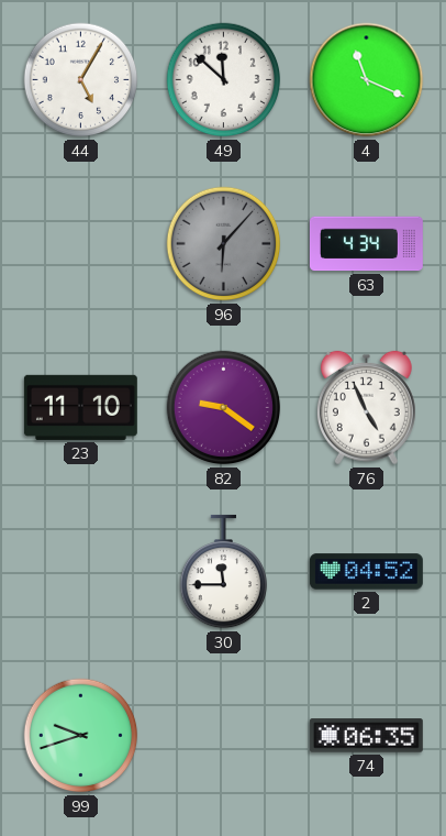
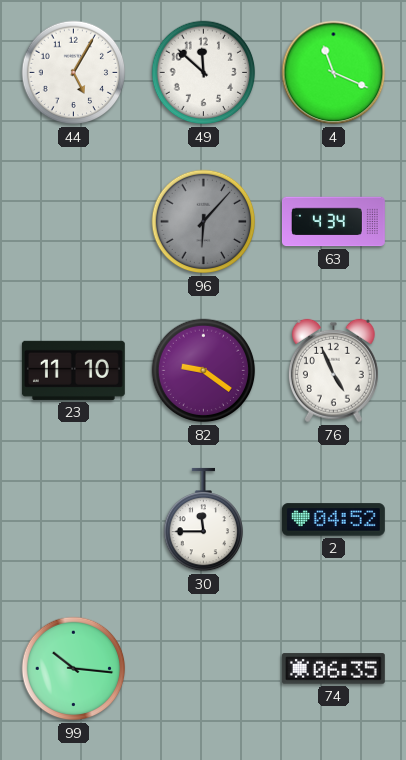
99: 9:42 -> 10:16 (74, 669)
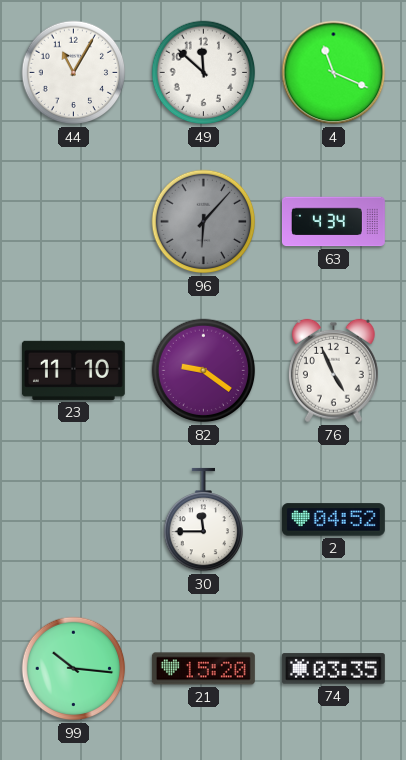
44: 5:05 -> 11:05 (74, 73)
21: none -> 15:20 (203, 669)
74: 06:35 -> 03:35 (333, 669)
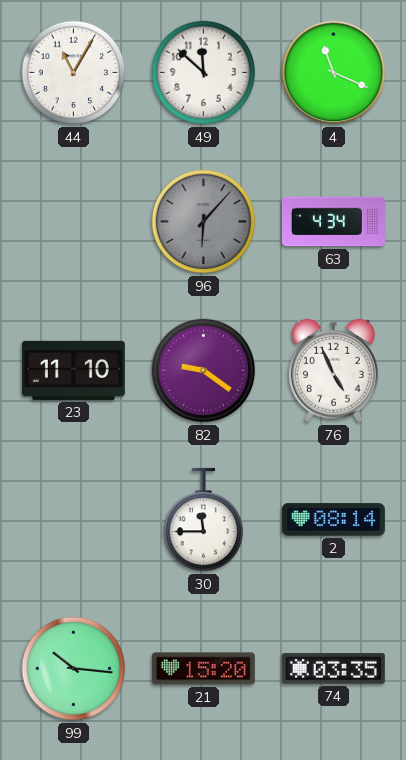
2: 04:52 -> 08:14 (333, 520)
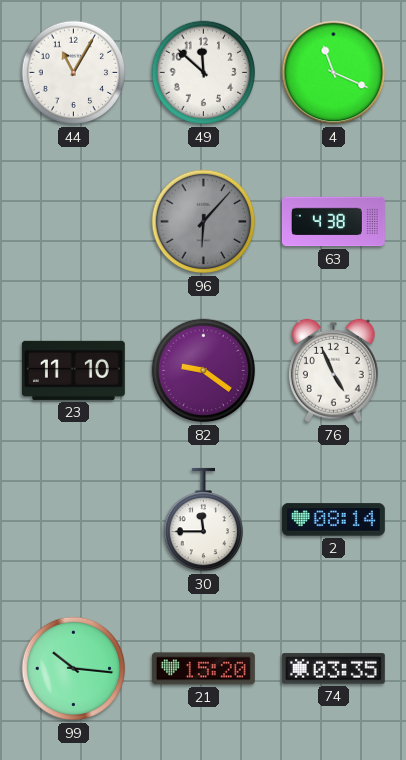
63: 4:34 -> 4:38 (333, 222)
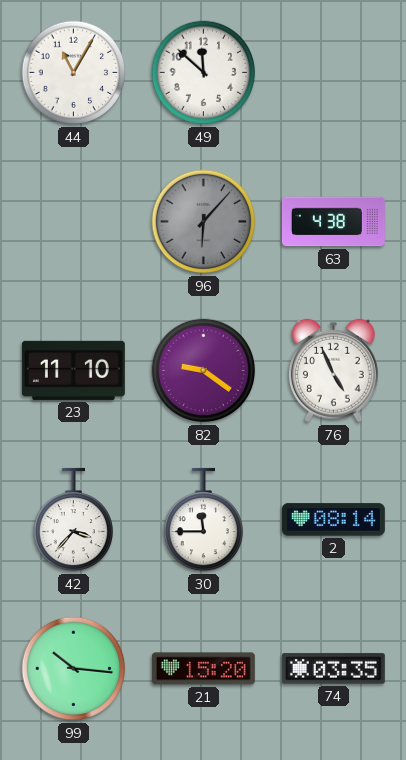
4: 11:19 -> none (334, 73)
42: none -> 3:37 (73, 520)
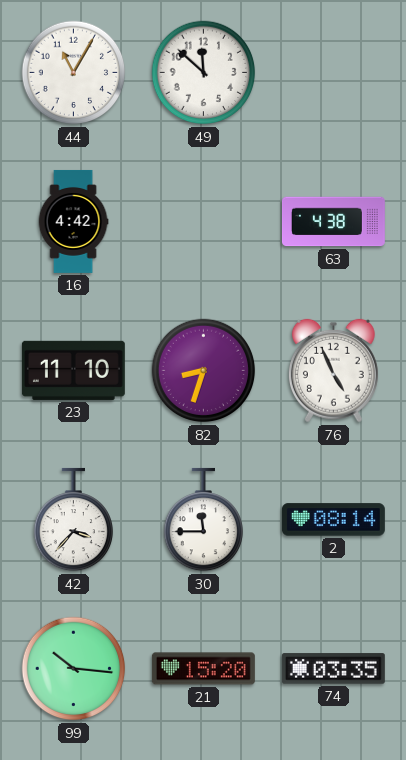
16: none -> 4:42 (73, 221)
96: 6:07 -> none (204, 222)
82: 9:21 -> 8:33 (204, 371)
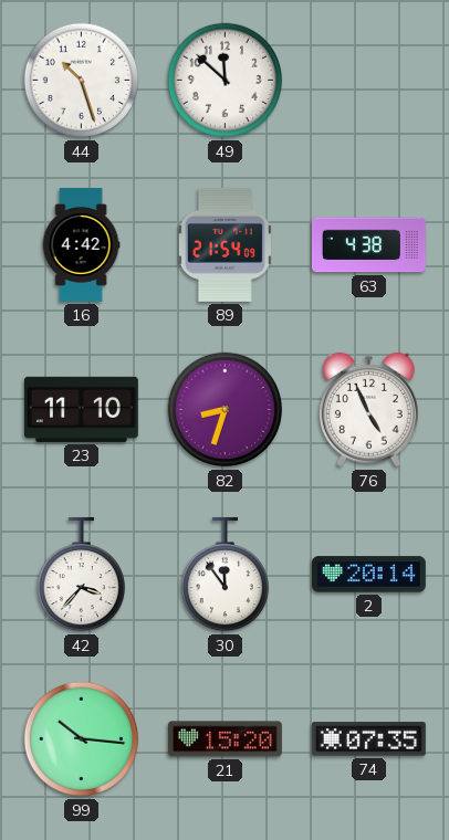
44: 11:05 -> 10:27 (82, 81)
89: none -> 21:54 (224, 244)
30: 11:45 -> 11:54 (224, 575)
2: 08:14 -> 20:14 (368, 575)
74: 03:35 -> 07:35 (368, 739)
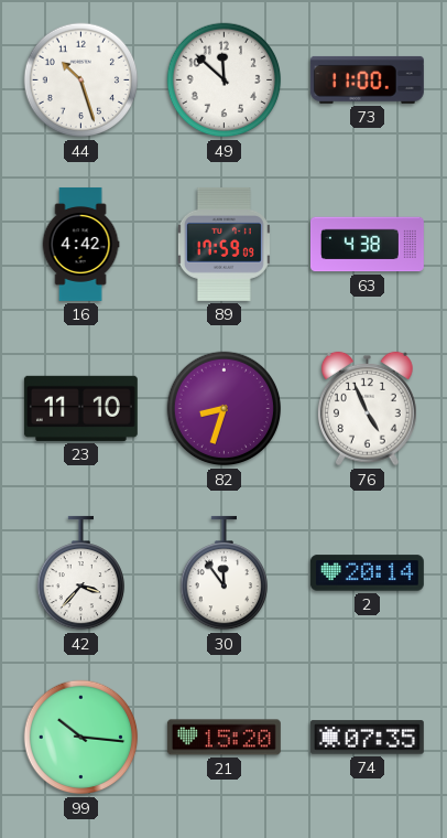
73: none -> 11:00 (367, 79)
89: 21:54 -> 17:59 (223, 244)
